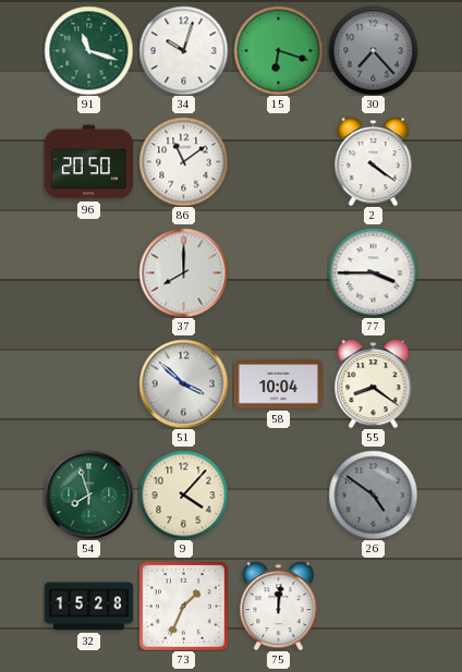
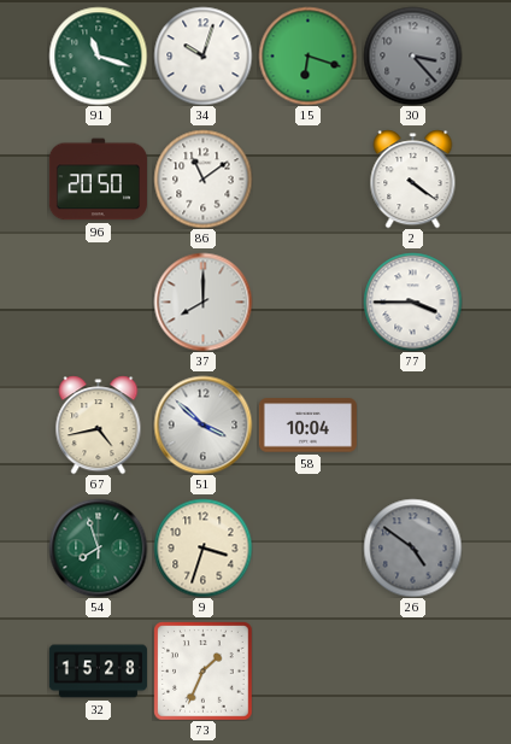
30: 7:23 -> 3:23 (412, 55)
67: none -> 4:43 (99, 424)
55: 8:21 -> none (374, 383)
9: 4:07 -> 3:33 (202, 547)
75: 12:01 -> none (279, 606)
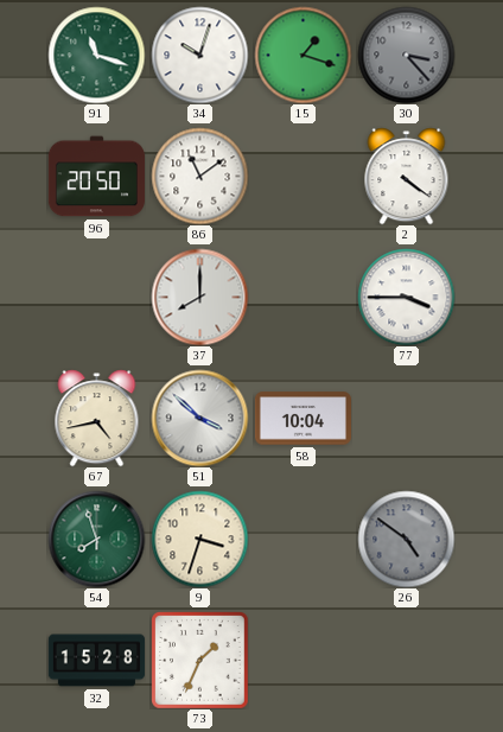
15: 6:18 -> 1:18 (303, 55)
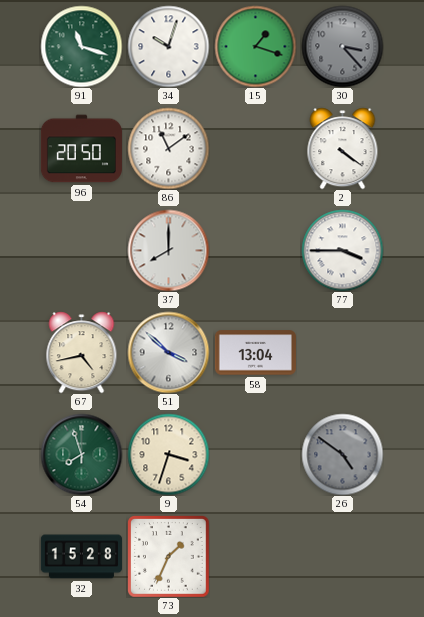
58: 10:04 -> 13:04 (255, 353)
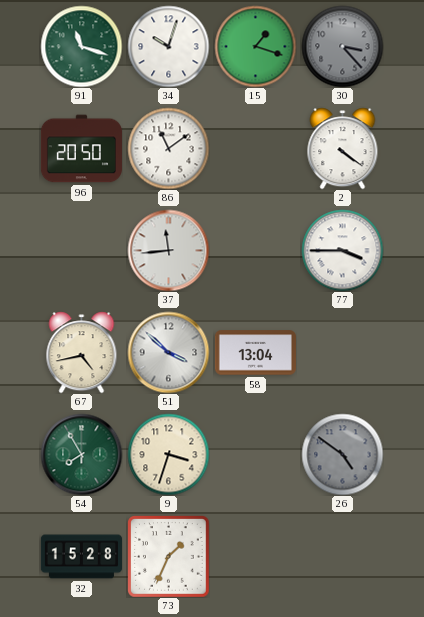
37: 8:00 -> 11:44 (168, 250)
54: 7:57 -> 7:55 (81, 454)
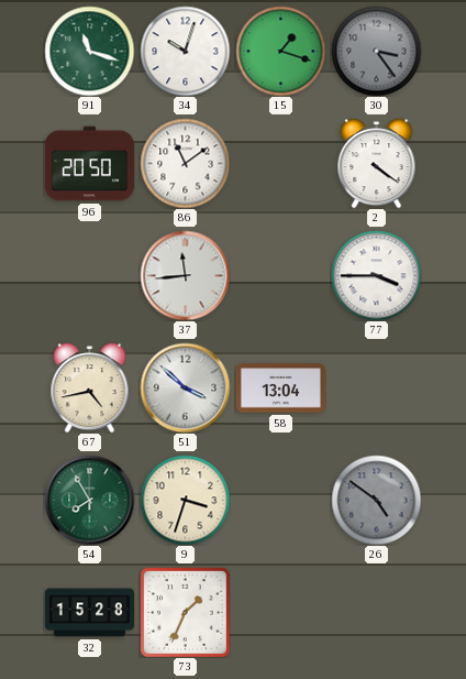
30: 3:23 -> 3:24 (376, 51)
